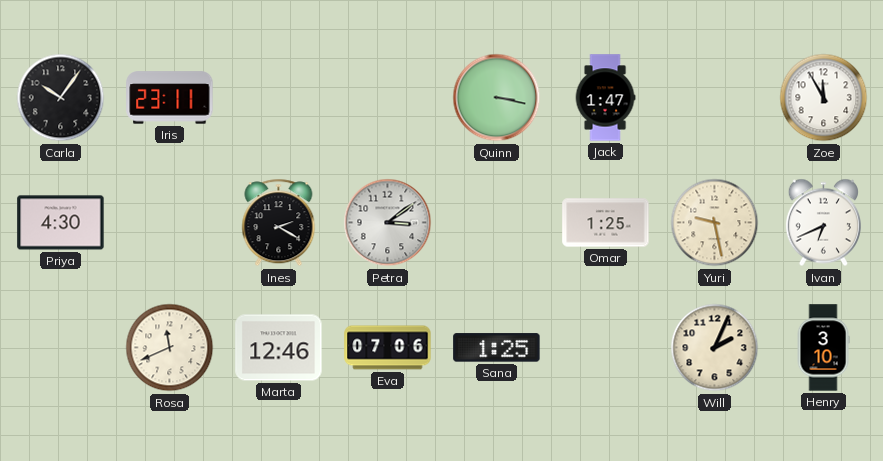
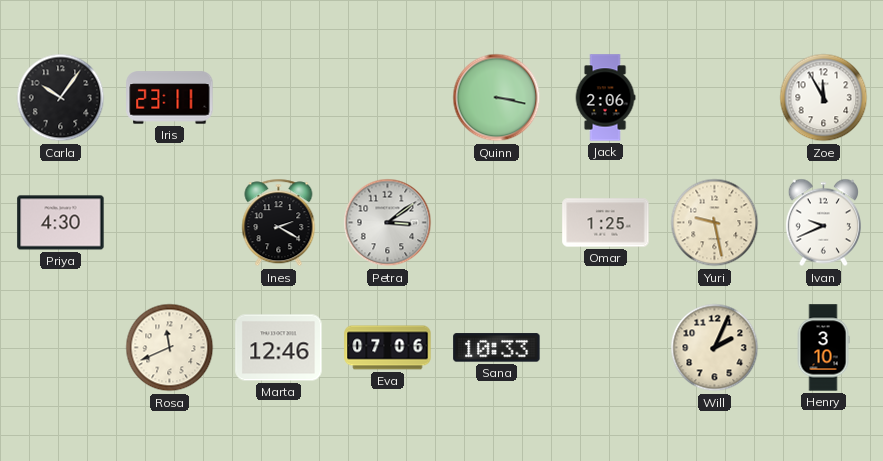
Jack: 1:47 -> 2:06 (605, 98)
Ivan: 6:41 -> 9:41 (823, 223)
Sana: 1:25 -> 10:33 (497, 348)
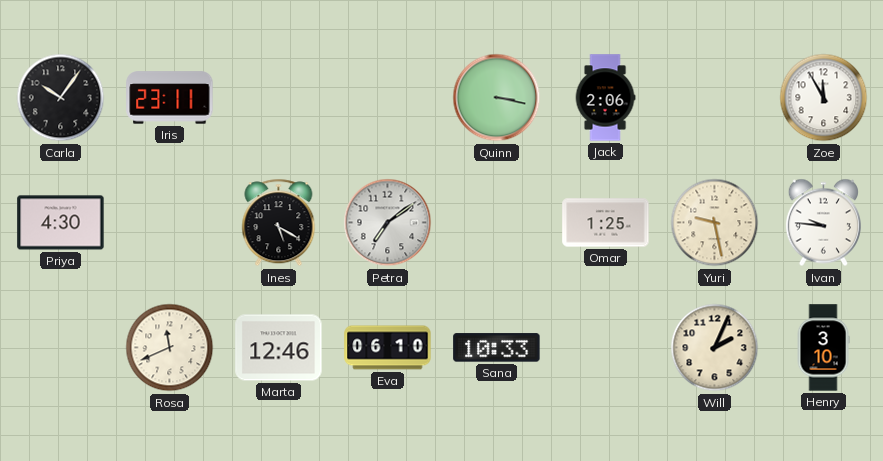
Ines: 2:20 -> 5:20 (279, 223)
Petra: 3:09 -> 7:09 (388, 223)
Ivan: 9:41 -> 9:46 (823, 223)
Eva: 07:06 -> 06:10 (388, 348)
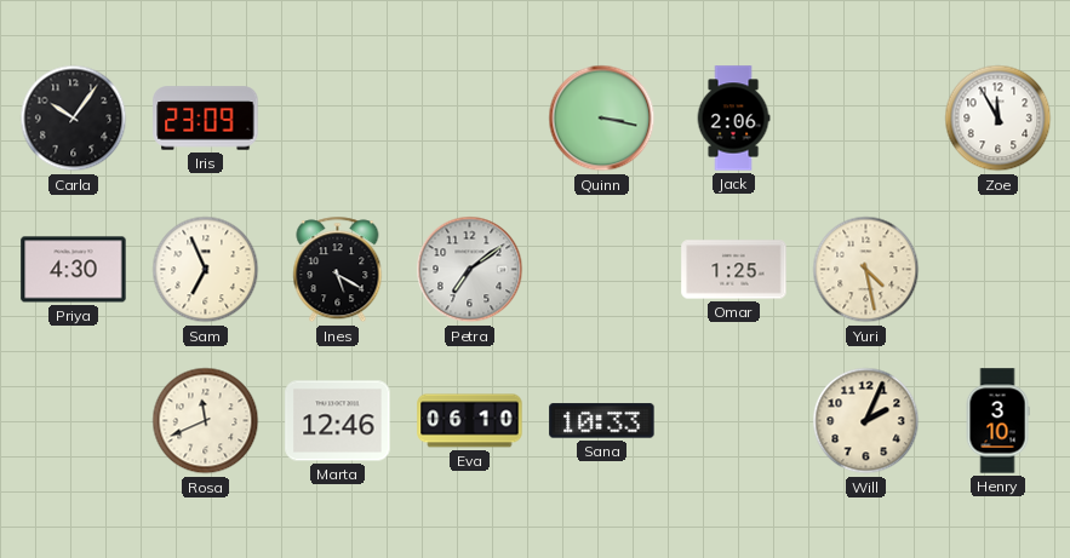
Iris: 23:11 -> 23:09 (206, 119)
Sam: none -> 6:56 (206, 270)
Yuri: 9:28 -> 4:28 (866, 270)
Ivan: 9:46 -> none (823, 223)
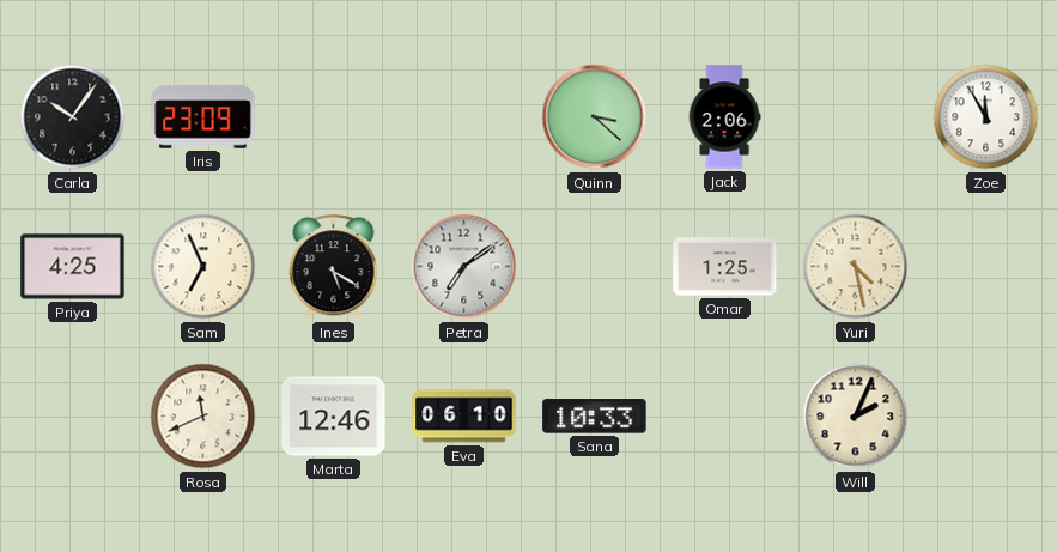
Quinn: 3:17 -> 3:22 (595, 117)
Priya: 4:30 -> 4:25 (73, 267)
Henry: 3:10 -> none (997, 421)
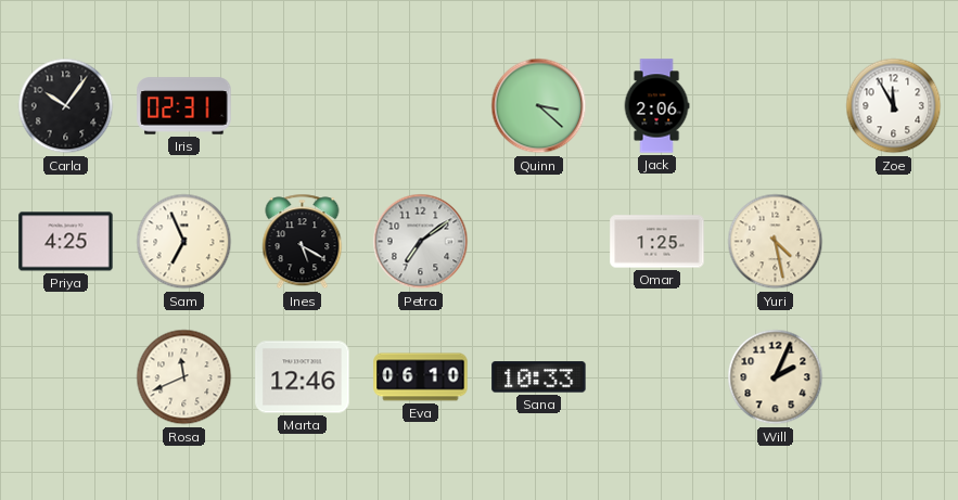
Iris: 23:09 -> 02:31 (184, 106)
